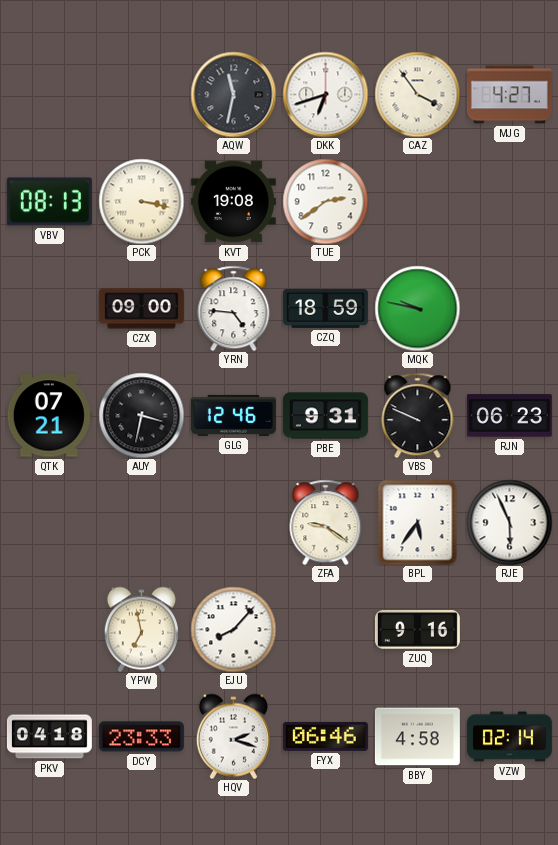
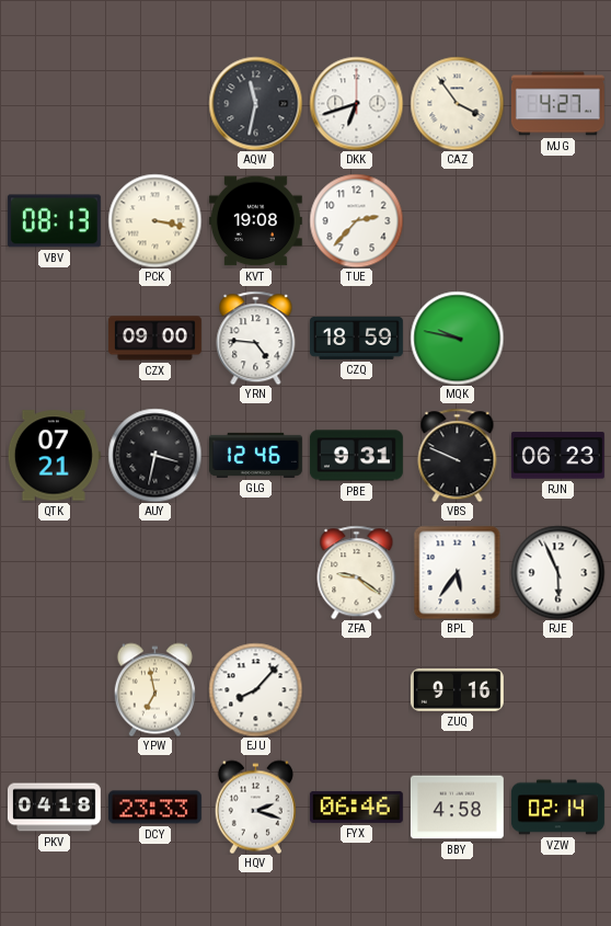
TUE: 2:39 -> 2:37 (356, 220)
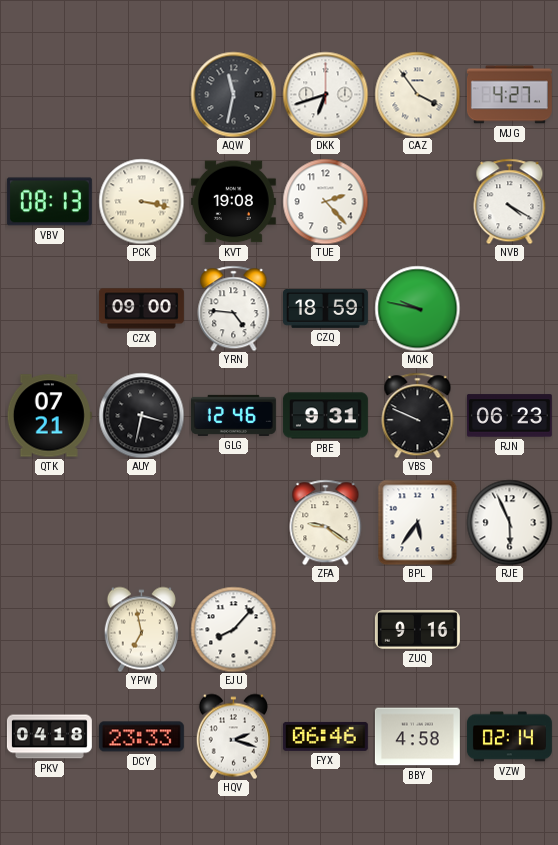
TUE: 2:37 -> 2:23 (325, 201)
NVB: none -> 4:20 (510, 201)
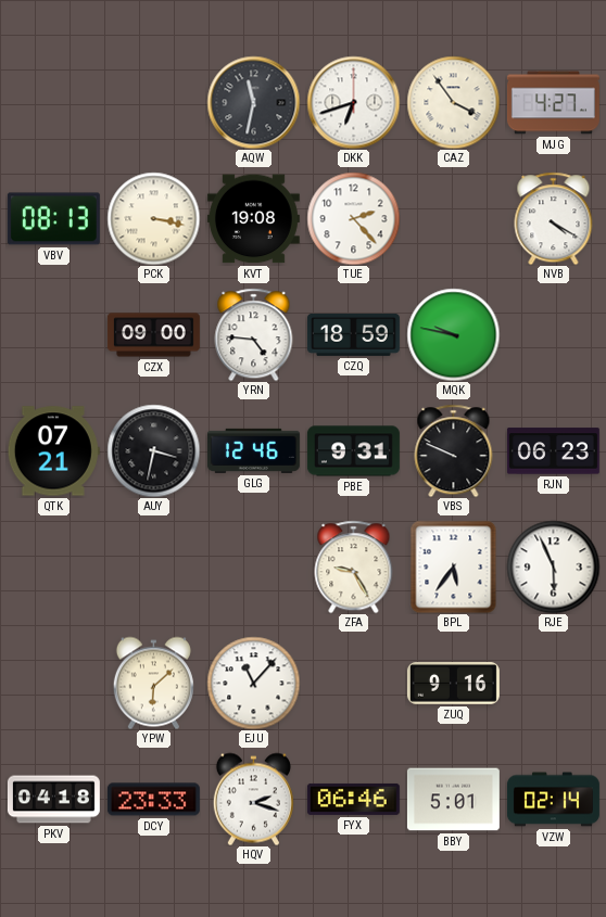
ZFA: 9:21 -> 9:25 (354, 566)
YPW: 6:58 -> 6:08 (153, 683)
EJU: 8:07 -> 11:07 (253, 683)
BBY: 4:58 -> 5:01 (453, 800)
